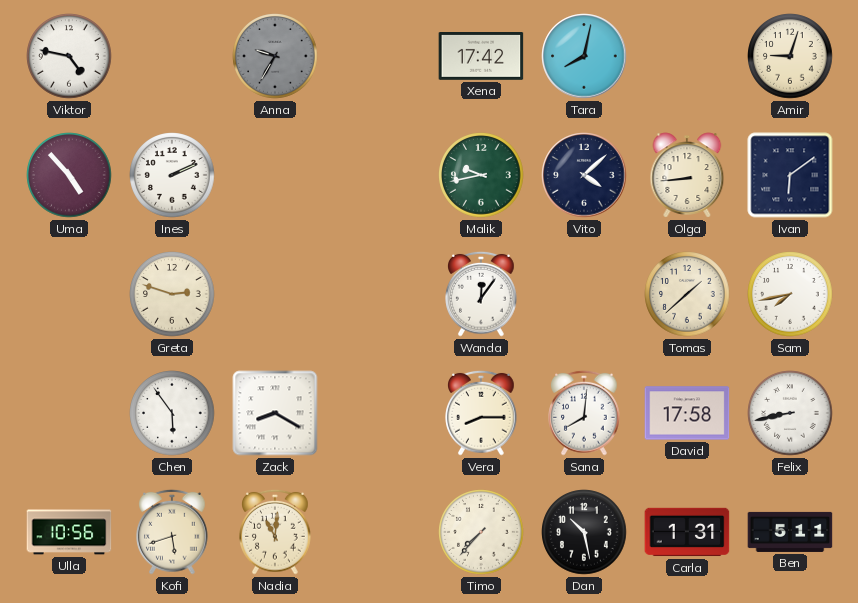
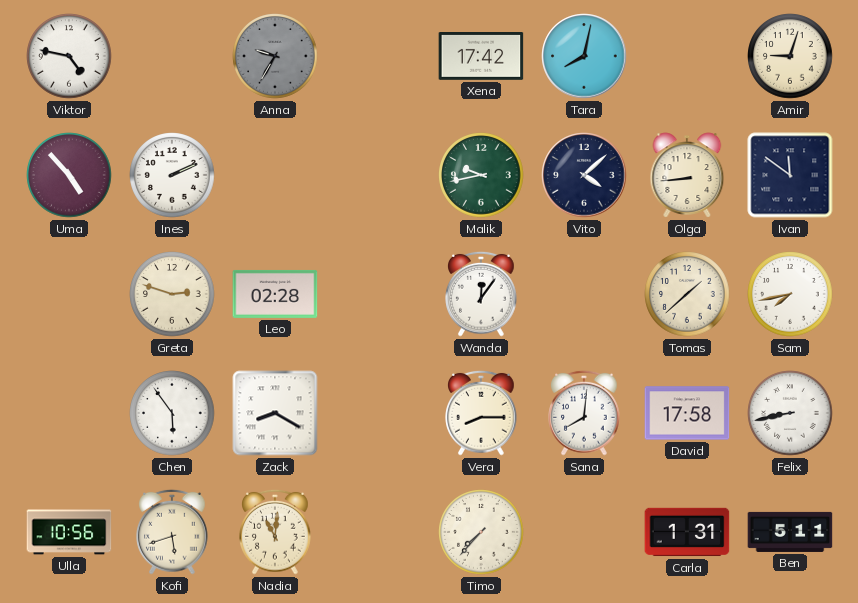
Ivan: 6:09 -> 11:51 (790, 175)
Leo: none -> 02:28 (275, 294)
Dan: 10:28 -> none (584, 532)
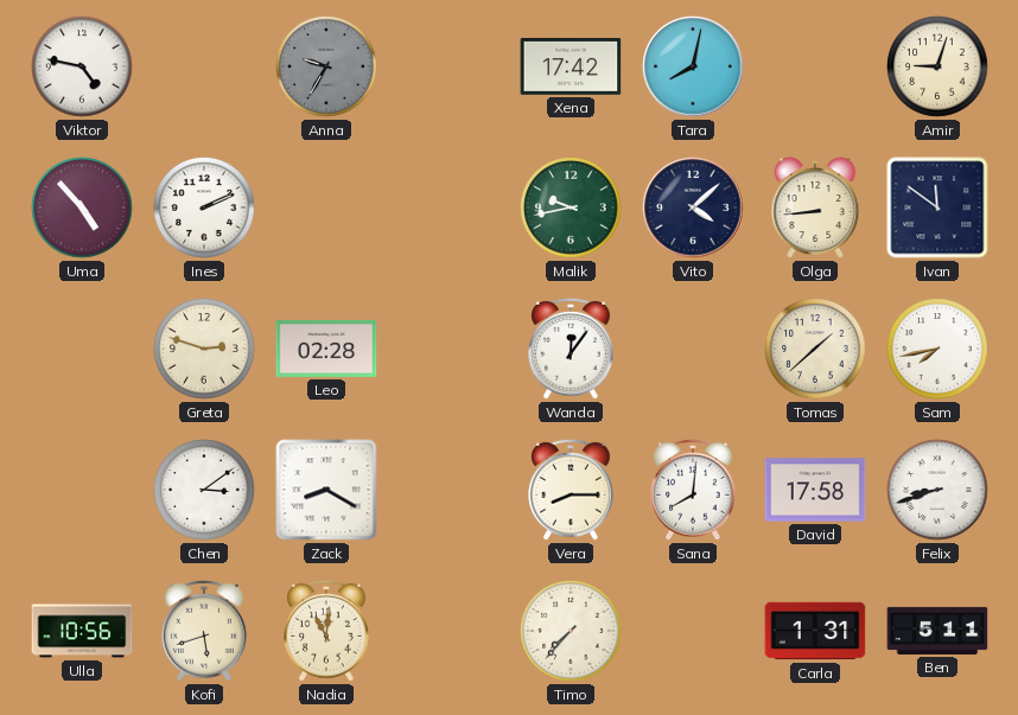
Chen: 5:54 -> 3:09 (204, 490)
Felix: 8:43 -> 8:42 (937, 490)
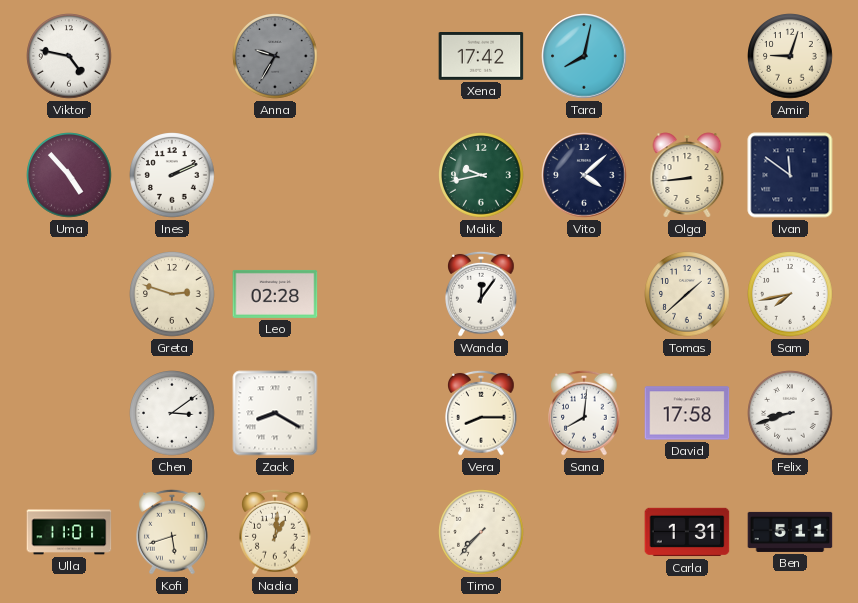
Ulla: 10:56 -> 11:01 (69, 532)
Nadia: 11:01 -> 1:01 (275, 532)
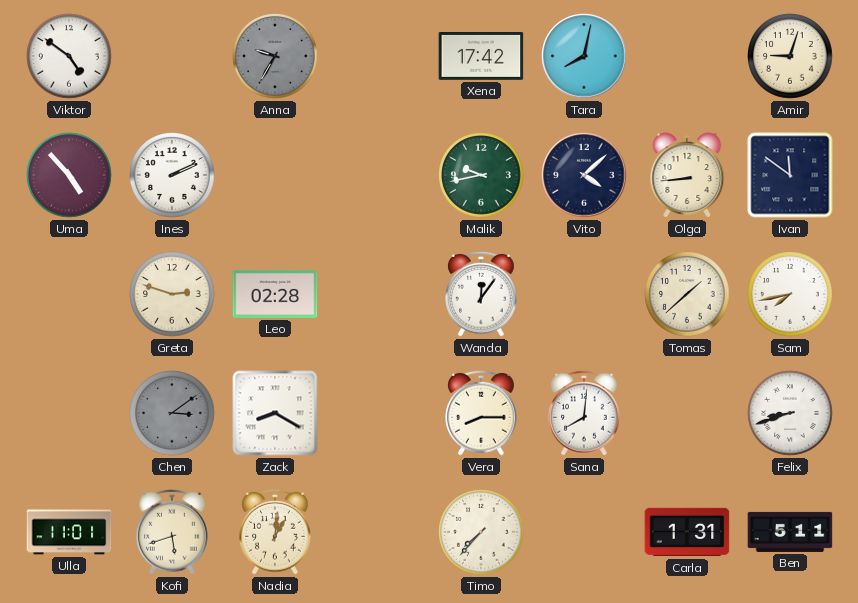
Viktor: 4:47 -> 4:51 (69, 56)
Chen dial: white -> grey (172, 413)
David: 17:58 -> none (687, 413)
